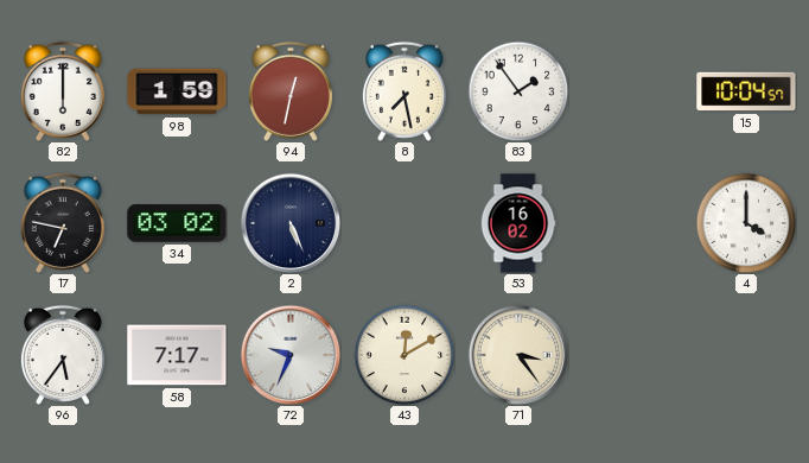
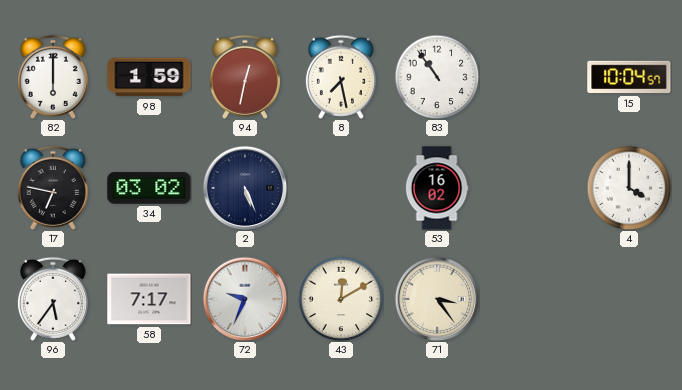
83: 1:54 -> 10:54 (437, 77)
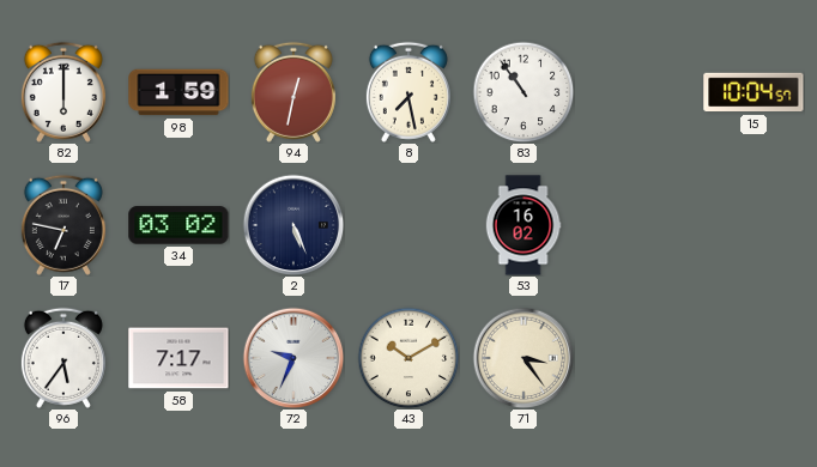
4: 4:00 -> none (629, 188)
43: 12:10 -> 10:10 (408, 358)
